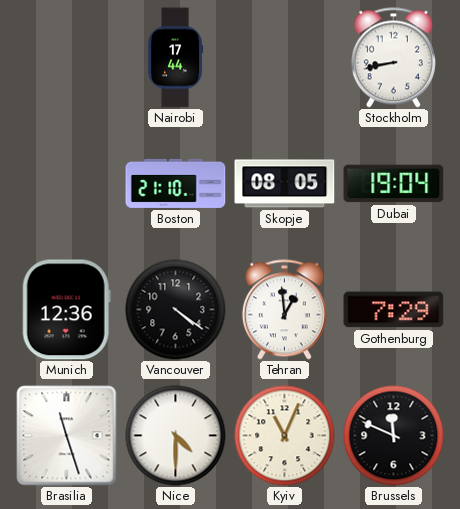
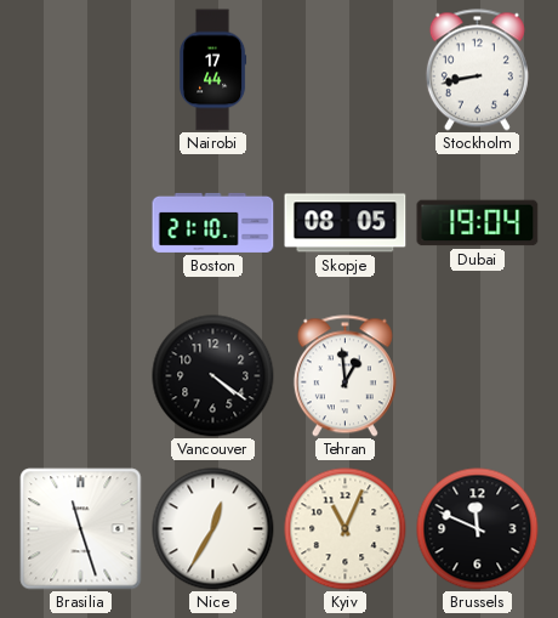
Munich: 12:36 -> none (66, 310)
Gothenburg: 7:29 -> none (394, 310)
Nice: 4:30 -> 12:35 (213, 529)
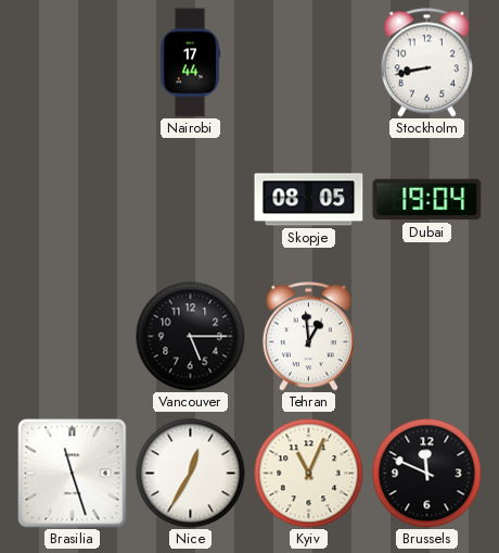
Boston: 21:10 -> none (213, 222)
Vancouver: 4:21 -> 5:15 (191, 337)
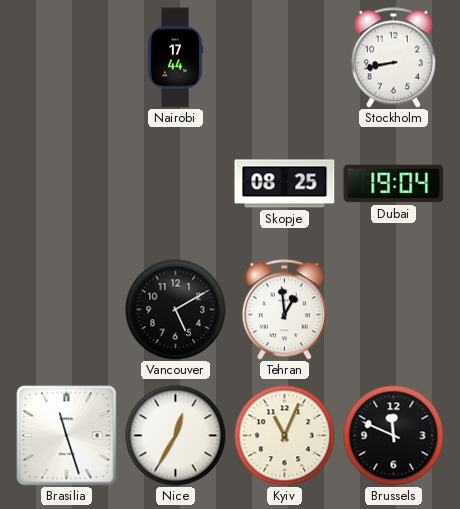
Skopje: 08:05 -> 08:25 (285, 184)
Vancouver: 5:15 -> 5:10 (176, 310)
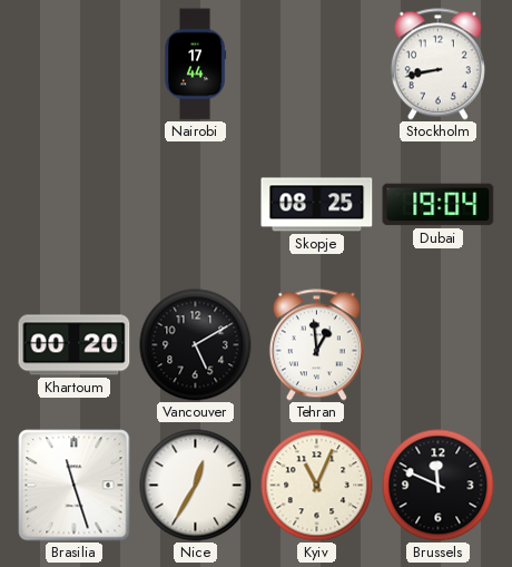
Khartoum: none -> 00:20 (75, 345)
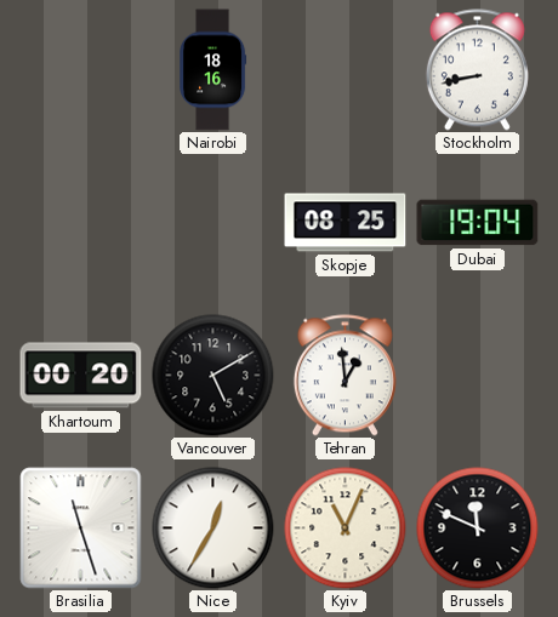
Nairobi: 17:44 -> 18:16 (213, 70)
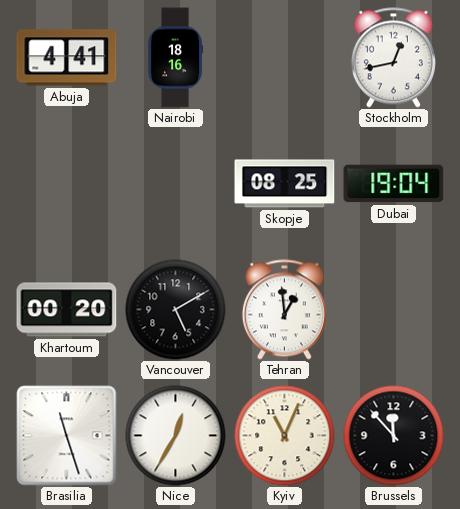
Abuja: none -> 4:41 (67, 58)
Stockholm: 8:43 -> 12:43 (393, 58)
Brussels: 11:49 -> 11:53 (394, 436)
